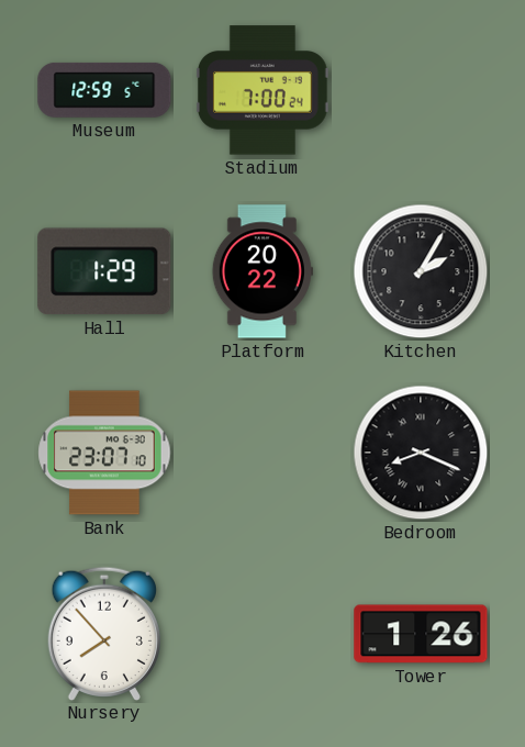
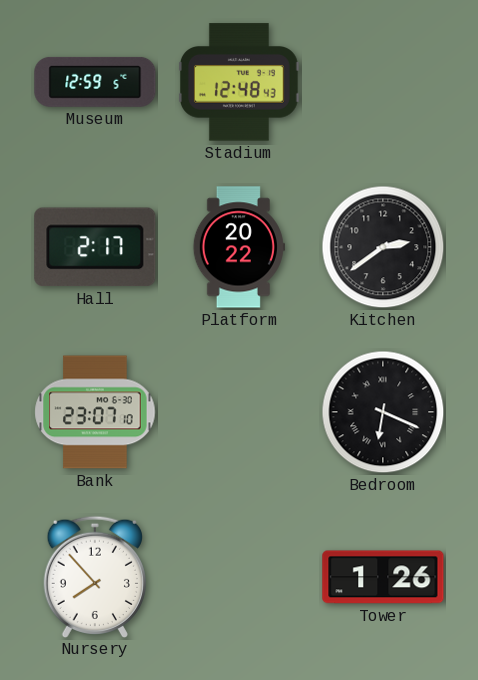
Stadium: 7:00 -> 12:48 (239, 82)
Hall: 1:29 -> 2:17 (95, 247)
Kitchen: 2:05 -> 2:39 (383, 247)
Bedroom: 8:19 -> 6:19 (383, 412)
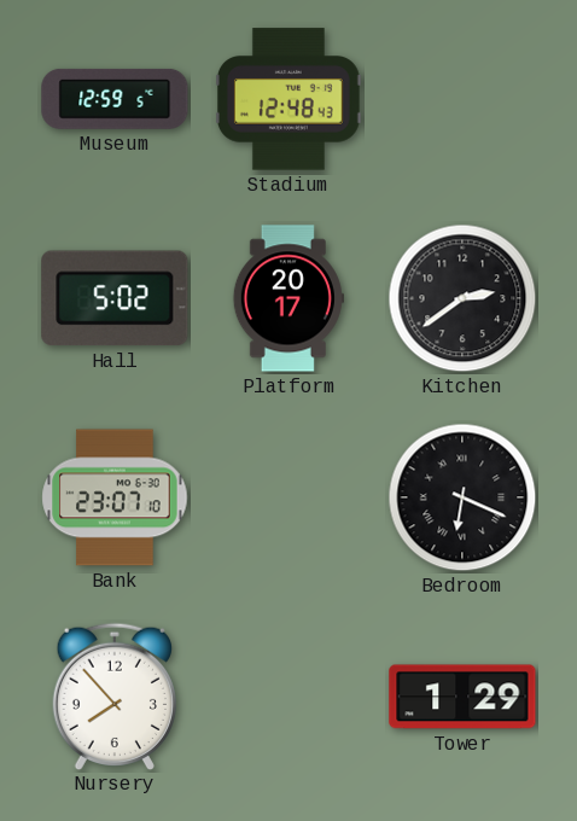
Hall: 2:17 -> 5:02 (115, 298)
Platform: 20:22 -> 20:17 (288, 298)
Tower: 1:26 -> 1:29 (462, 697)
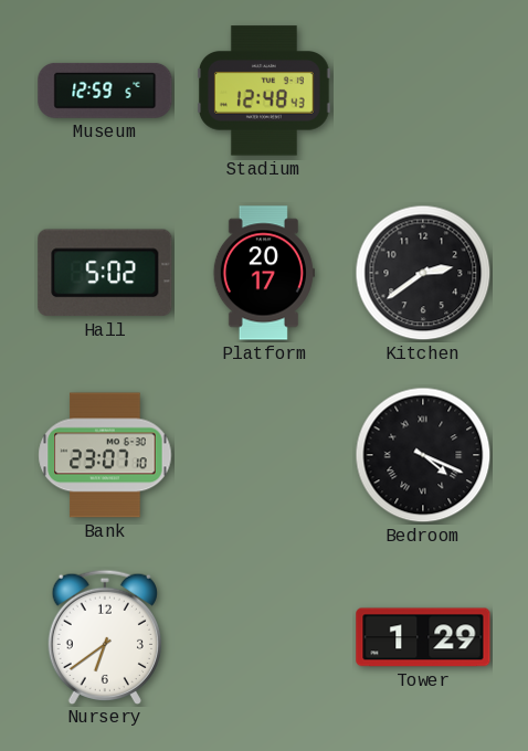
Bedroom: 6:19 -> 4:19 (423, 455)
Nursery: 7:53 -> 6:39 (105, 636)
